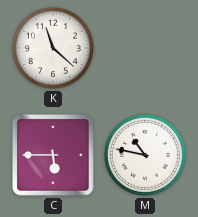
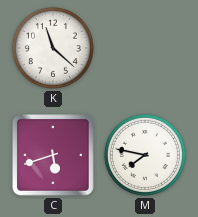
C: 5:45 -> 5:42 (53, 155)
M: 10:47 -> 7:47 (145, 155)
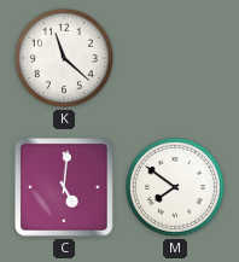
C: 5:42 -> 5:01 (64, 187)
M: 7:47 -> 7:51 (175, 187)
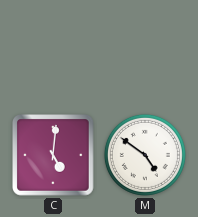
K: 11:22 -> none (64, 58)
M: 7:51 -> 4:51 (145, 155)
